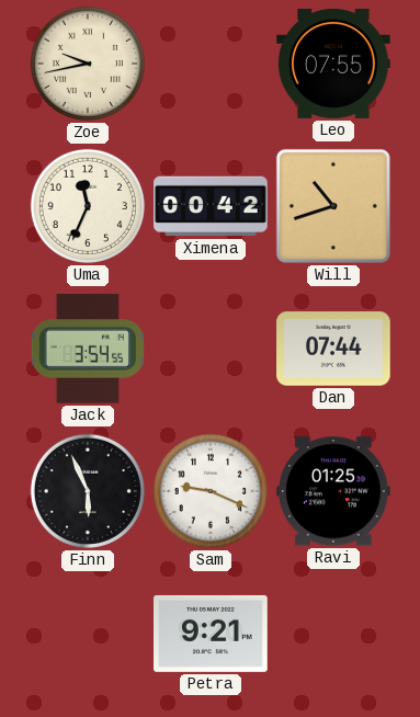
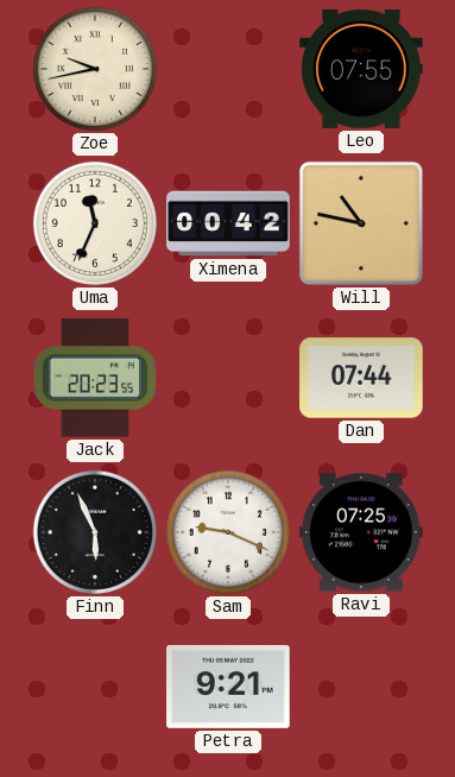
Will: 10:42 -> 10:47 (361, 223)
Jack: 3:54 -> 20:23 (94, 378)
Ravi: 01:25 -> 07:25 (361, 532)
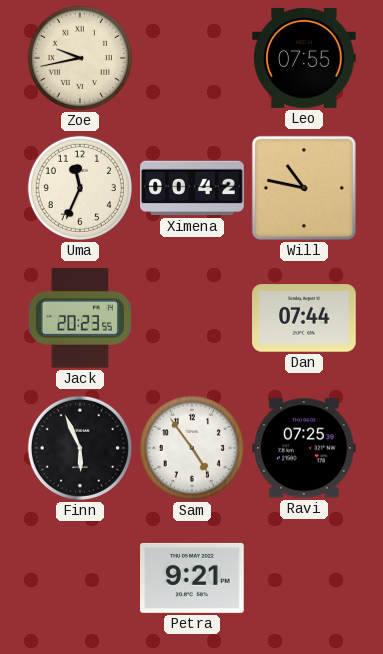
Sam: 9:19 -> 4:54 (192, 448)
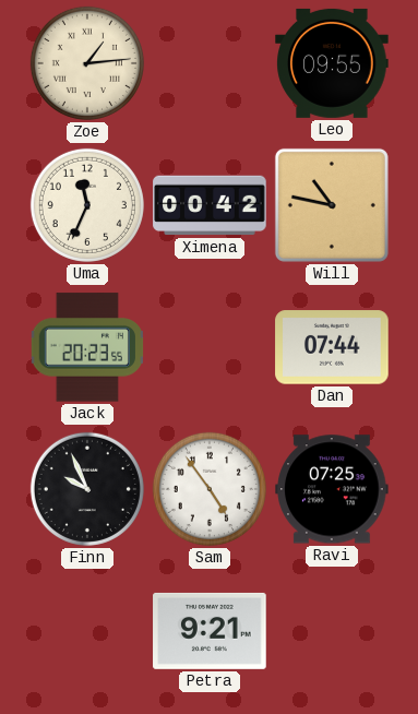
Zoe: 9:43 -> 1:14 (87, 63)
Leo: 07:55 -> 09:55 (332, 63)
Finn: 5:56 -> 9:56 (87, 489)
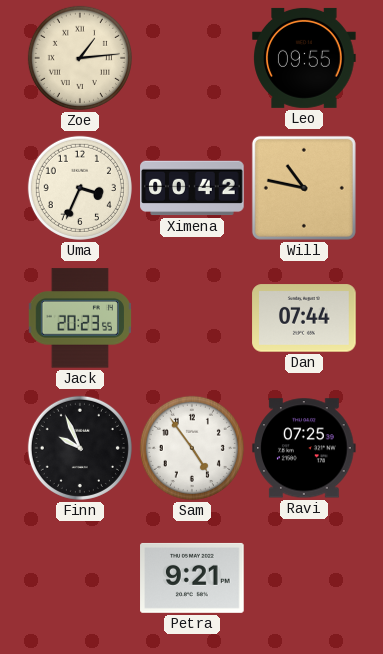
Uma: 11:34 -> 3:34 (80, 188)
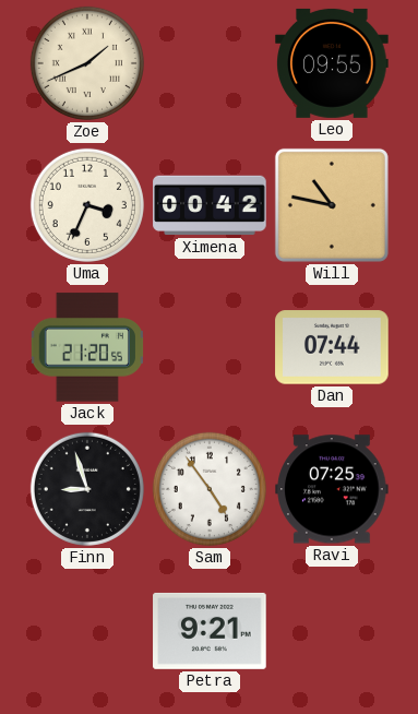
Zoe: 1:14 -> 1:41 (87, 63)
Jack: 20:23 -> 21:20 (86, 347)
Finn: 9:56 -> 8:57 (87, 489)
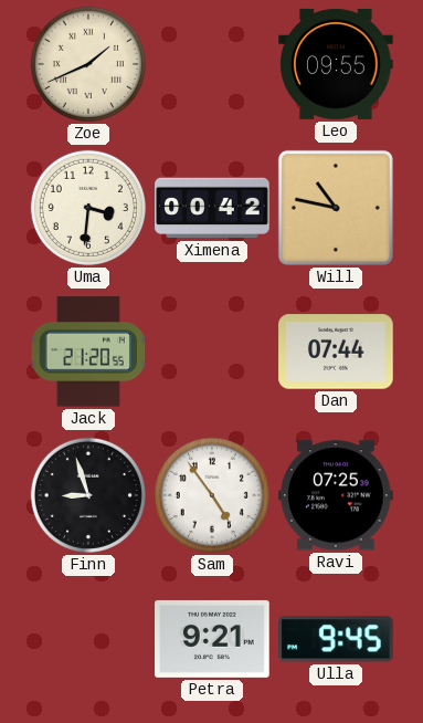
Uma: 3:34 -> 3:31 (88, 208)
Ulla: none -> 9:45 (337, 639)
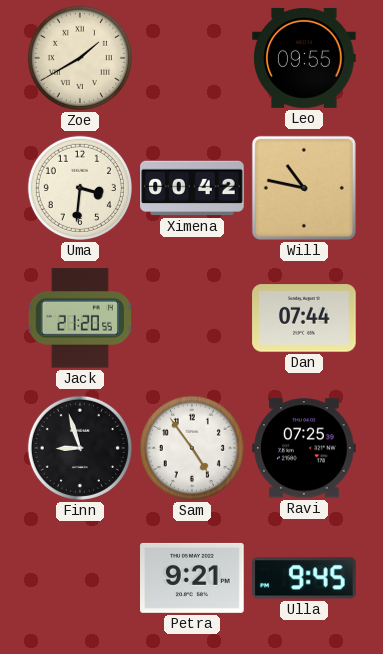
Zoe: 1:41 -> 1:40 (80, 58)
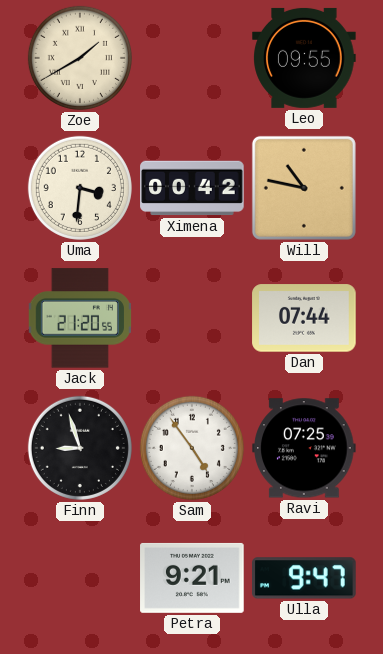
Ulla: 9:45 -> 9:47 (305, 578)
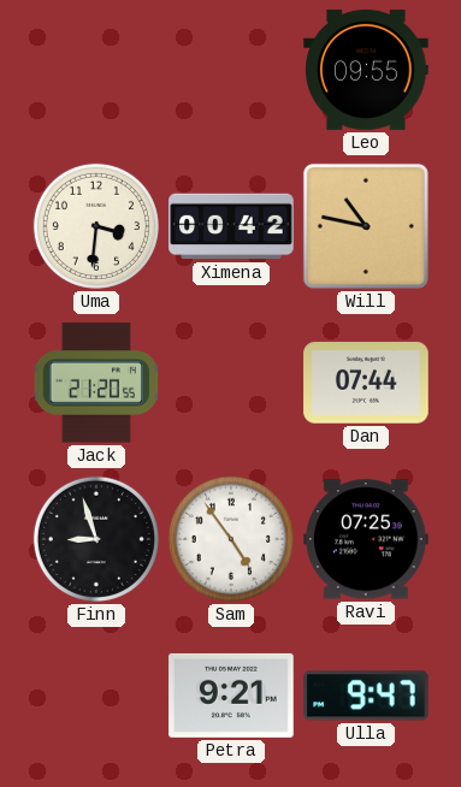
Zoe: 1:40 -> none (80, 58)
